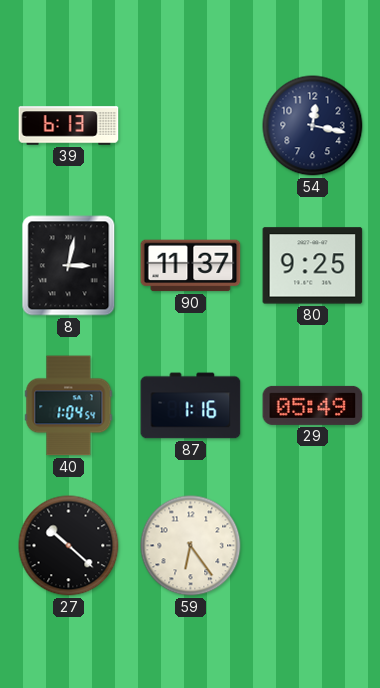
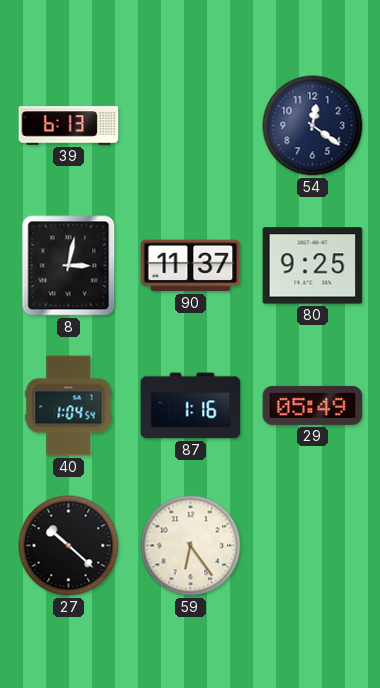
54: 12:17 -> 12:21 (313, 126)
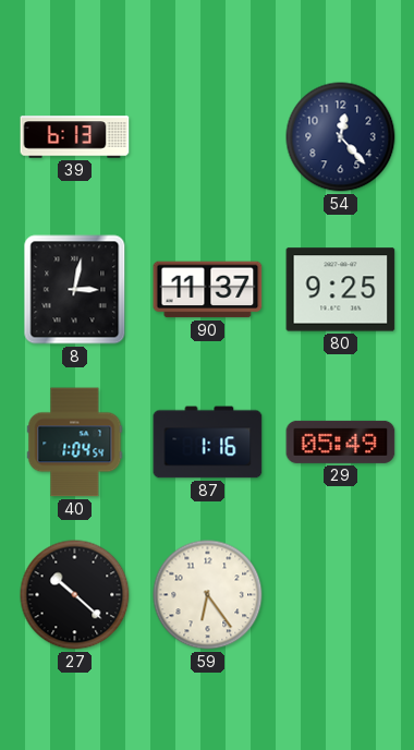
54: 12:21 -> 12:23 (341, 137)
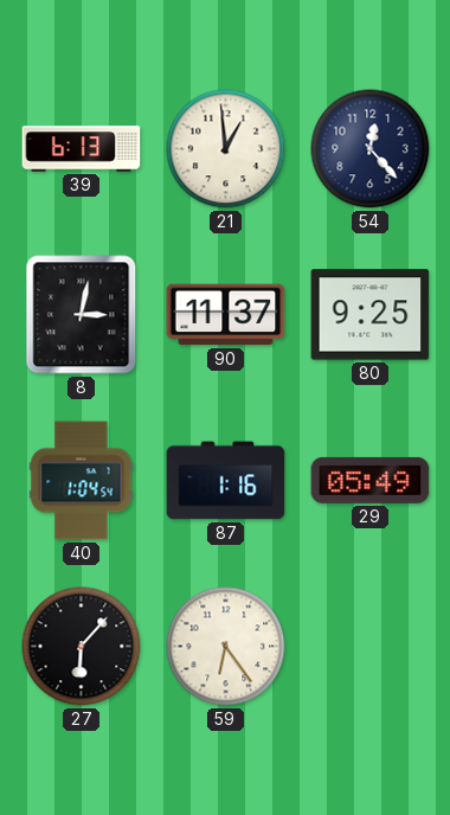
21: none -> 12:59 (226, 149)
27: 10:22 -> 6:07 (82, 647)
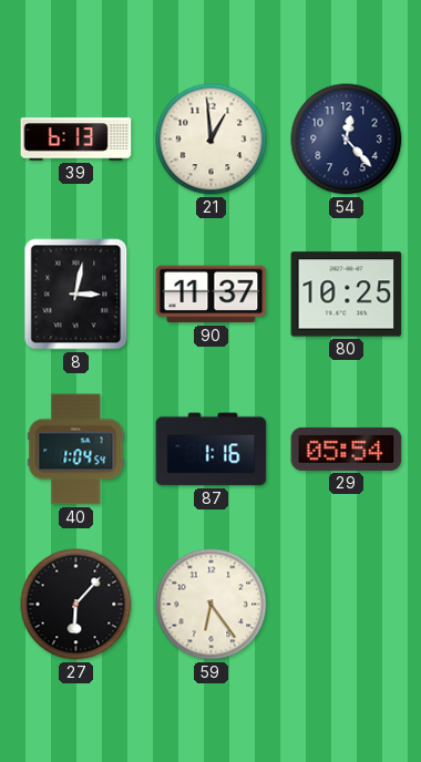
80: 9:25 -> 10:25 (347, 295)
29: 05:49 -> 05:54 (347, 449)
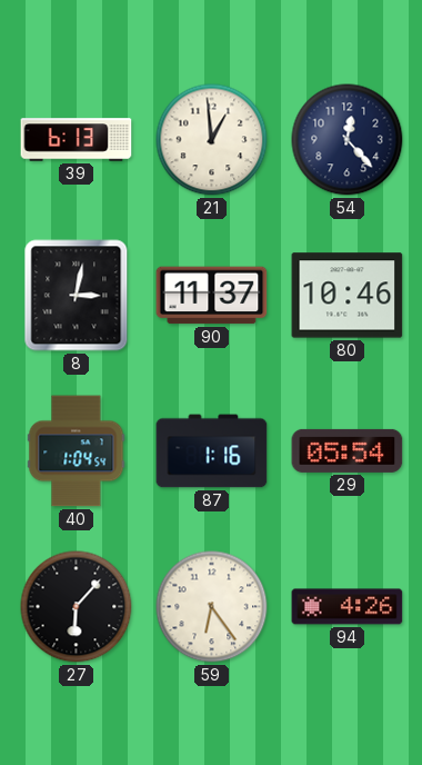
80: 10:25 -> 10:46 (348, 296)
94: none -> 4:26 (348, 607)
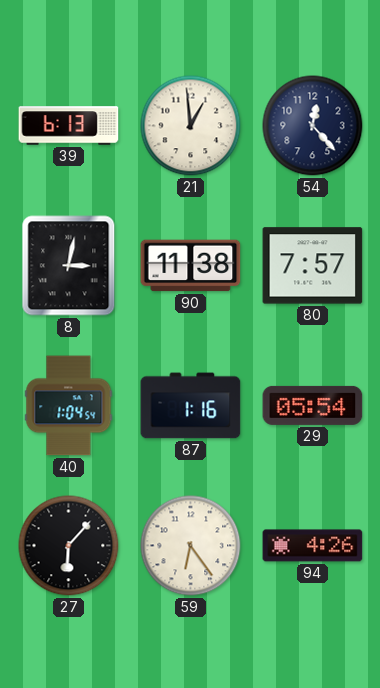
90: 11:37 -> 11:38 (191, 266)
80: 10:46 -> 7:57 (313, 266)
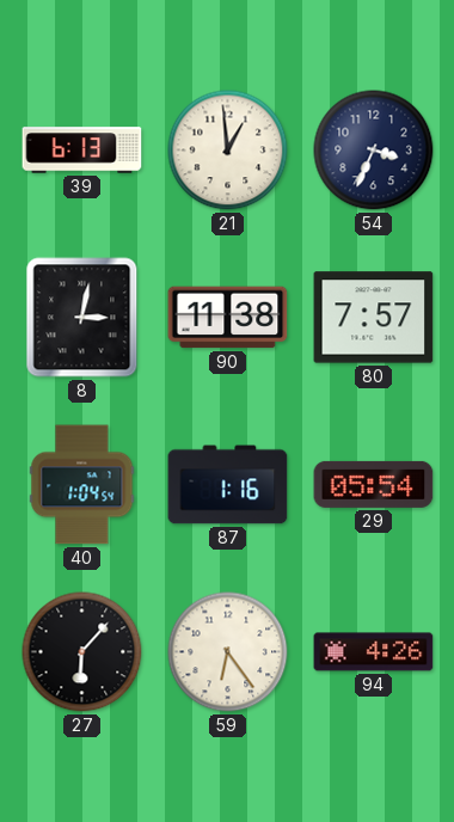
54: 12:23 -> 3:34 (374, 151)
